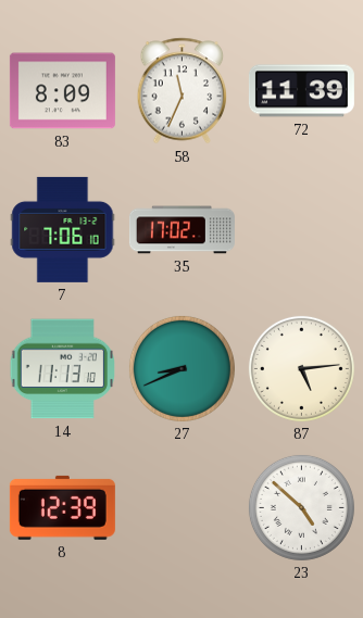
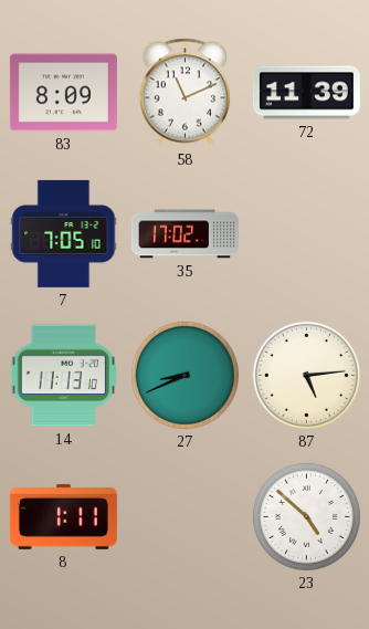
58: 11:34 -> 11:11 (186, 93)
7: 7:06 -> 7:05 (64, 233)
8: 12:39 -> 1:11 (63, 516)
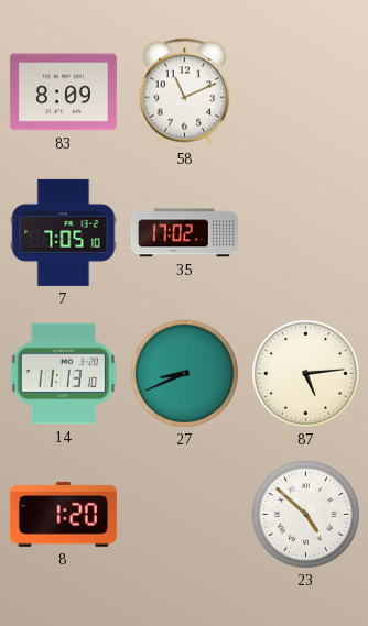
72: 11:39 -> none (306, 93)
8: 1:11 -> 1:20 (63, 514)
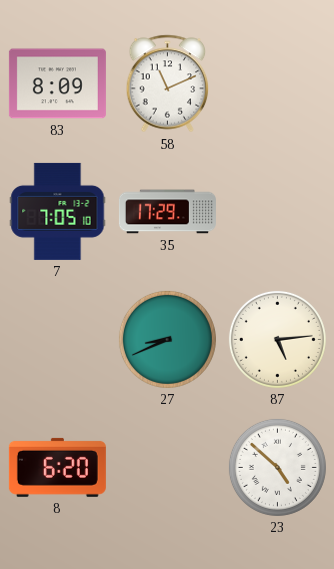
35: 17:02 -> 17:29 (167, 212)
14: 11:13 -> none (63, 374)
8: 1:20 -> 6:20 (57, 467)
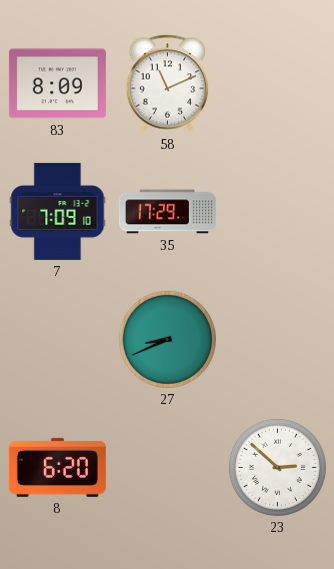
7: 7:05 -> 7:09 (58, 211)
87: 5:14 -> none (277, 339)
23: 4:52 -> 2:52 (277, 467)
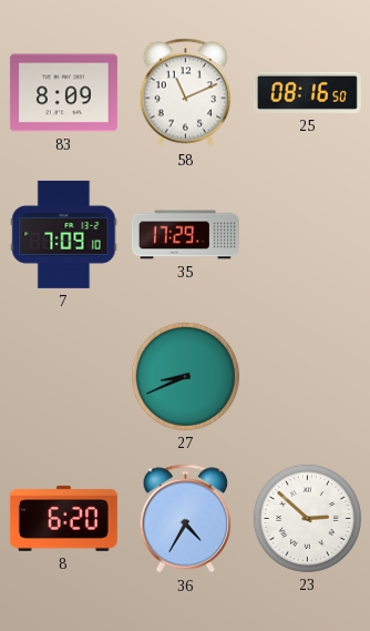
25: none -> 08:16 (307, 92)
36: none -> 4:35 (186, 519)
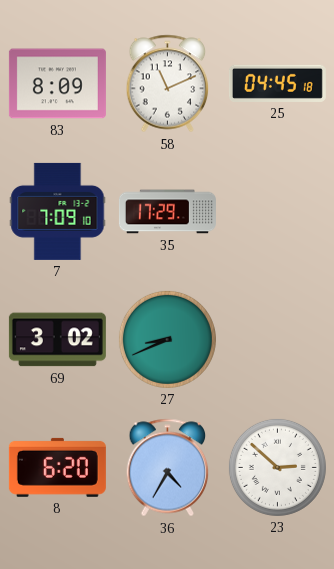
25: 08:16 -> 04:45 (277, 83)
69: none -> 3:02 (57, 340)
